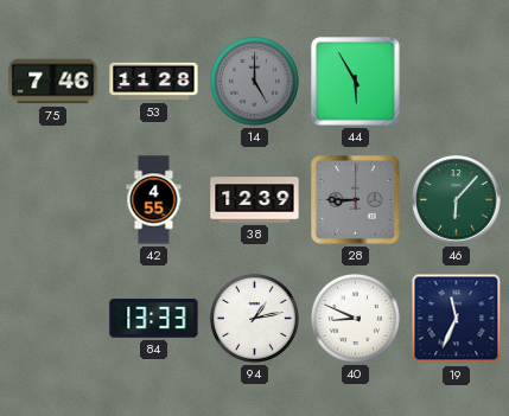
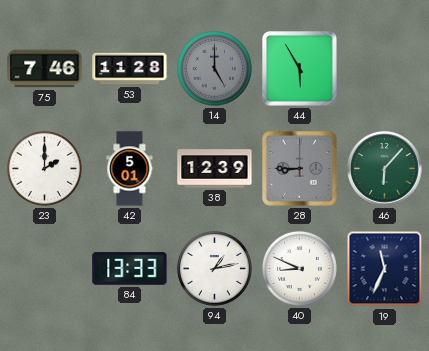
23: none -> 2:00 (44, 168)
42: 4:55 -> 5:01 (130, 169)
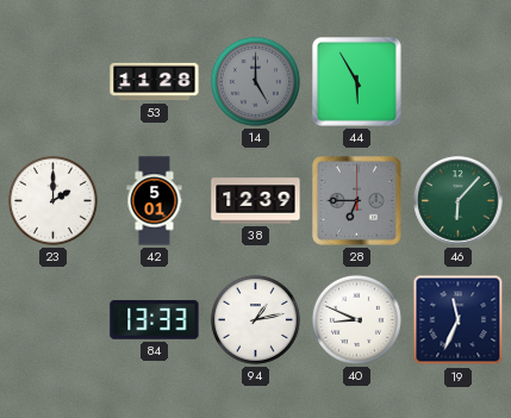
75: 7:46 -> none (45, 69)
28: 8:45 -> 6:45 (357, 201)
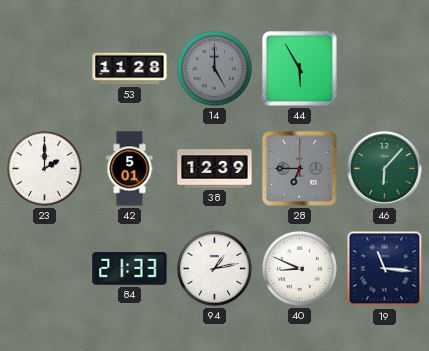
84: 13:33 -> 21:33 (130, 269)
19: 11:34 -> 11:16 (385, 269)
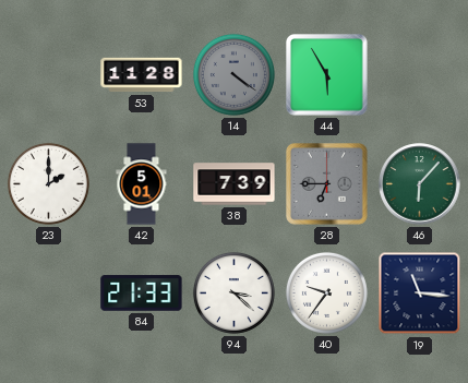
14: 5:00 -> 4:21 (233, 74)
38: 12:39 -> 7:39 (235, 184)
94: 1:13 -> 3:22 (233, 292)
40: 8:49 -> 9:36 (326, 292)
